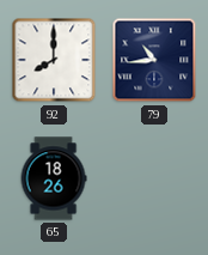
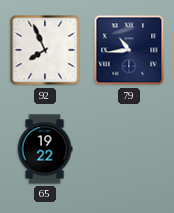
92: 8:00 -> 7:56 (45, 50)
65: 18:26 -> 19:22 (45, 149)
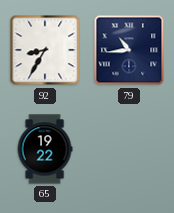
92: 7:56 -> 8:35 (45, 50)
